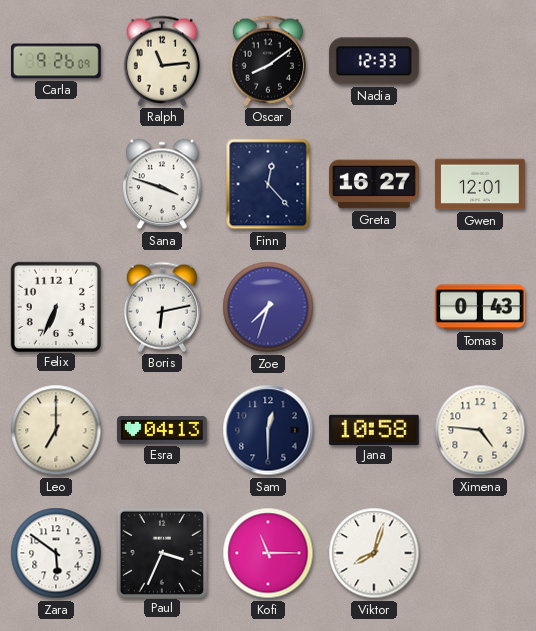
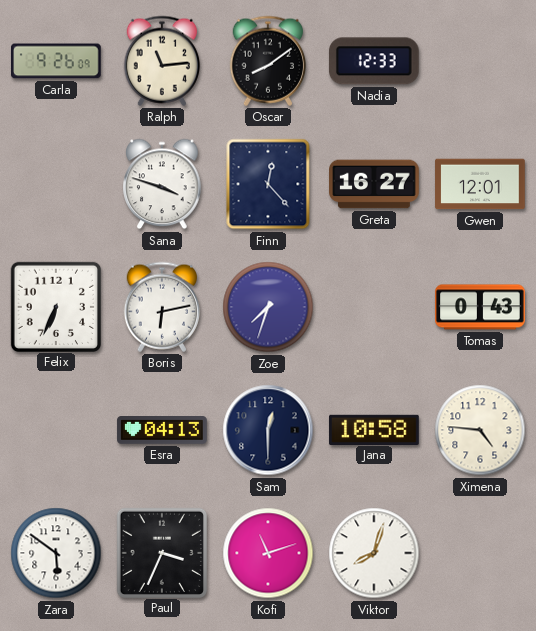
Leo: 7:00 -> none (56, 430)
Kofi: 11:15 -> 11:12 (268, 553)
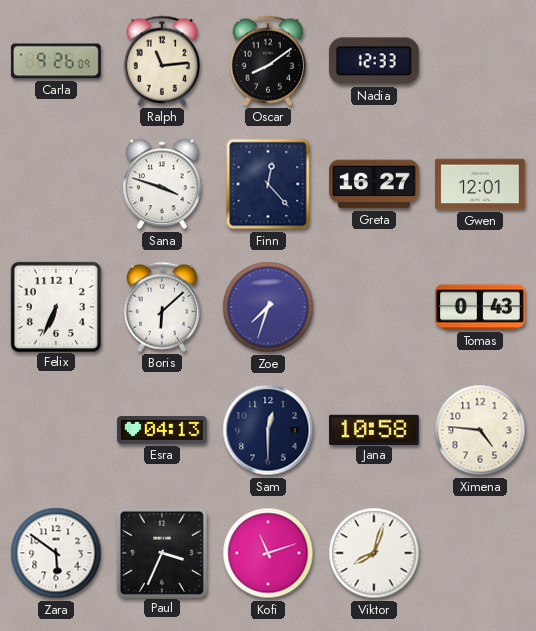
Boris: 6:13 -> 6:08 (161, 307)
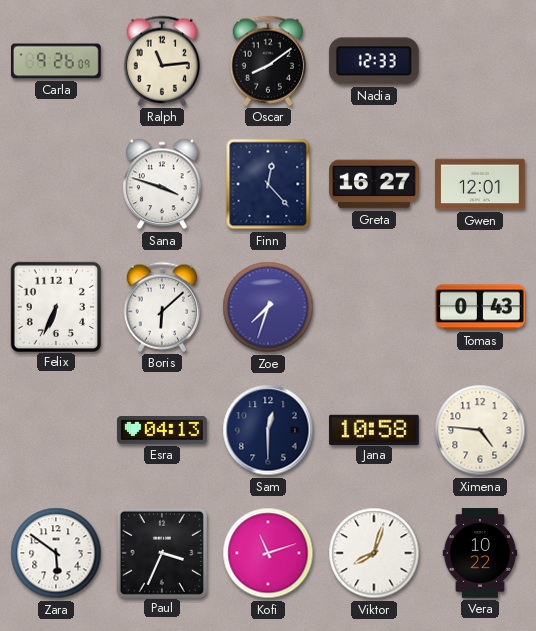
Vera: none -> 10:22 (480, 553)
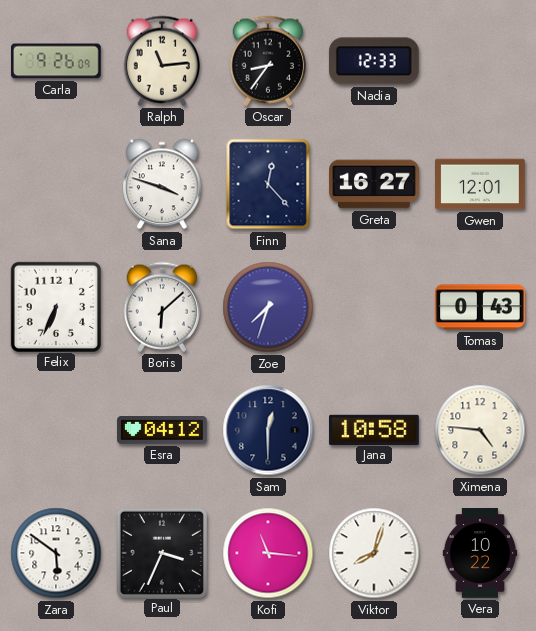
Oscar: 8:09 -> 8:36 (267, 61)
Esra: 04:13 -> 04:12 (162, 431)
Kofi: 11:12 -> 11:16 (268, 553)
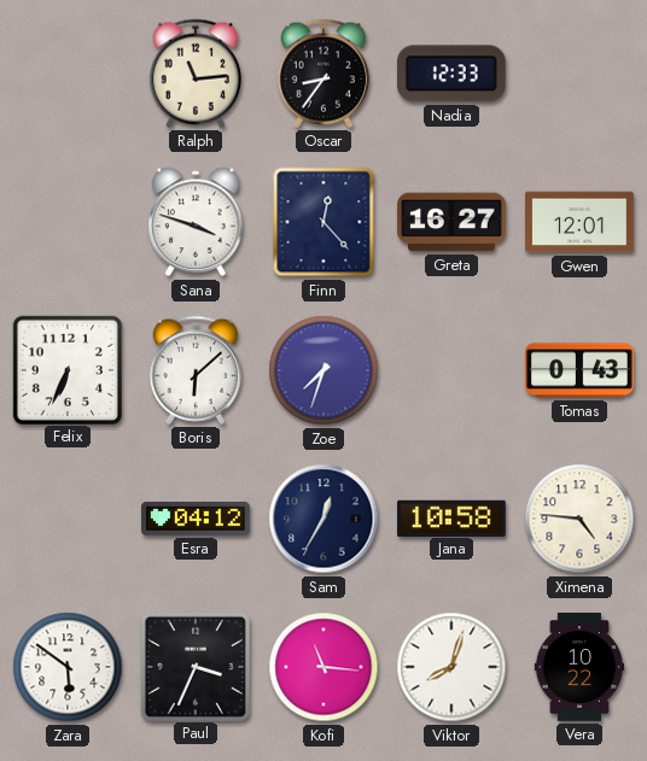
Carla: 9:26 -> none (57, 61)
Sam: 12:30 -> 12:35 (323, 519)
